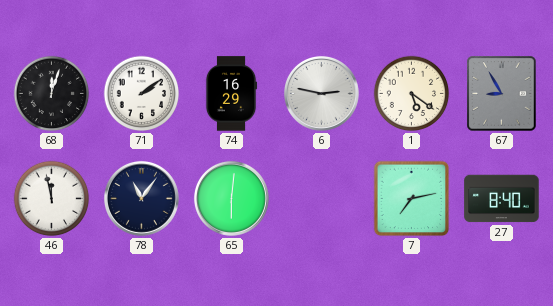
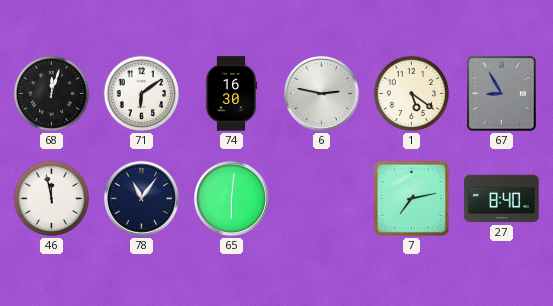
71: 2:09 -> 6:09 (142, 94)
74: 16:29 -> 16:30 (231, 94)
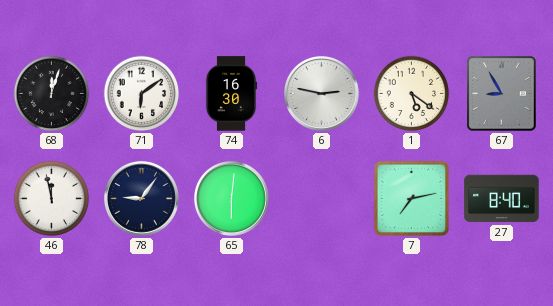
78: 11:06 -> 9:06 (141, 198)
